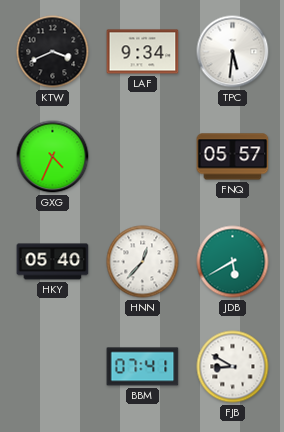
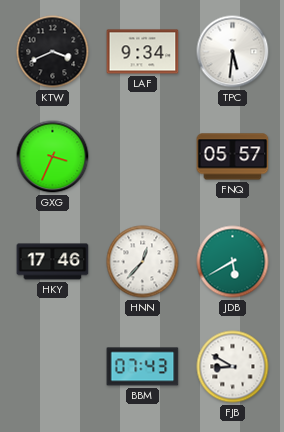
GXG: 4:34 -> 3:34 (53, 157)
HKY: 05:40 -> 17:46 (53, 262)
BBM: 07:41 -> 07:43 (143, 367)
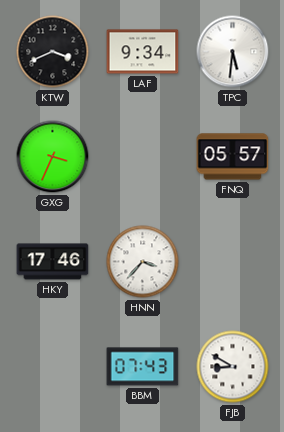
HNN: 12:37 -> 3:37 (143, 262)
JDB: 5:40 -> none (233, 262)
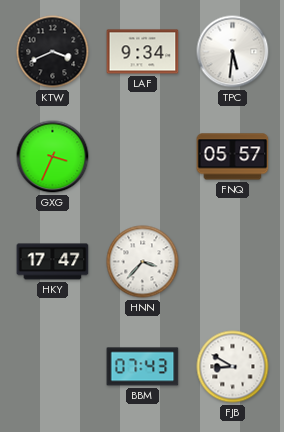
HKY: 17:46 -> 17:47 (53, 262)
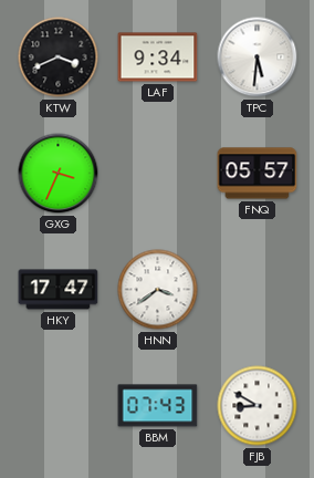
HNN: 3:37 -> 3:39 (158, 290)
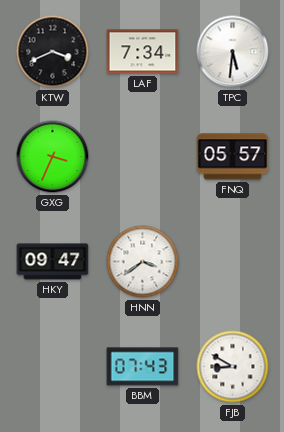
LAF: 9:34 -> 7:34 (143, 52)
HKY: 17:47 -> 09:47 (53, 262)
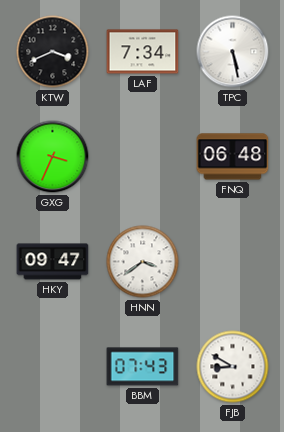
TPC: 5:31 -> 5:28 (233, 52)
FNQ: 05:57 -> 06:48 (233, 157)
